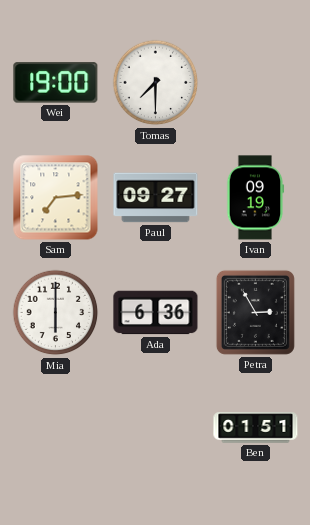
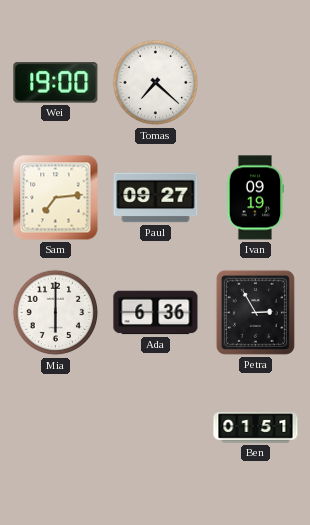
Tomas: 7:30 -> 7:22 (156, 83)
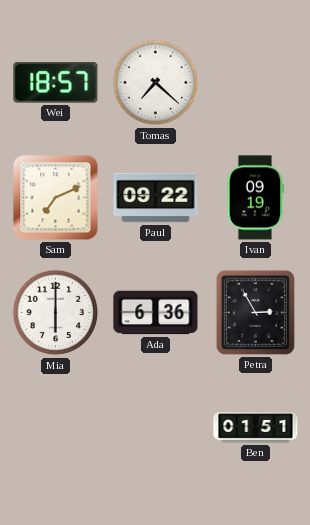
Wei: 19:00 -> 18:57 (56, 83)
Sam: 7:14 -> 7:11 (56, 198)
Paul: 09:27 -> 09:22 (156, 198)
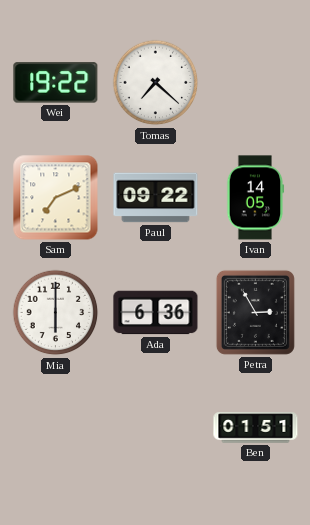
Wei: 18:57 -> 19:22 (56, 83)
Ivan: 09:19 -> 14:05 (255, 198)
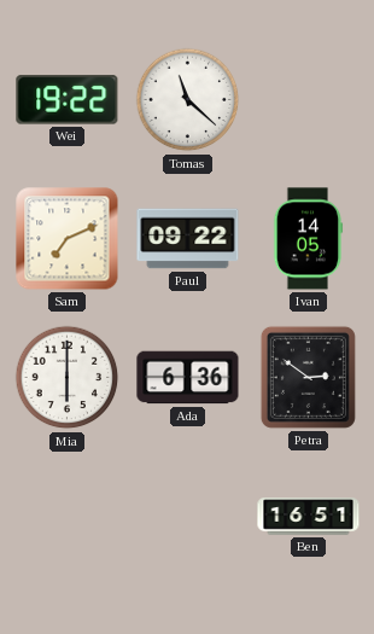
Tomas: 7:22 -> 11:22 (188, 100)
Petra: 2:55 -> 2:51 (308, 377)
Ben: 01:51 -> 16:51 (309, 517)
